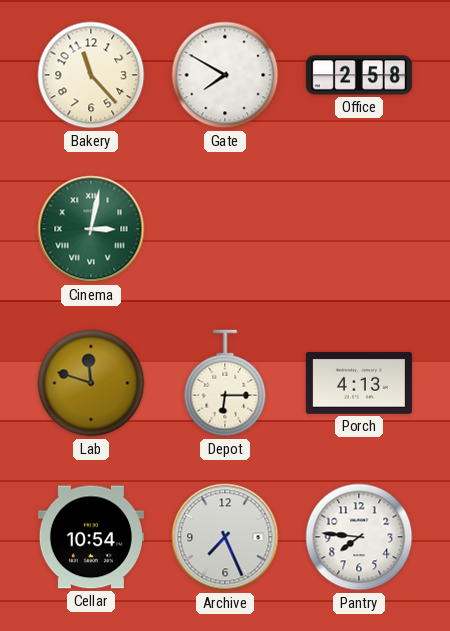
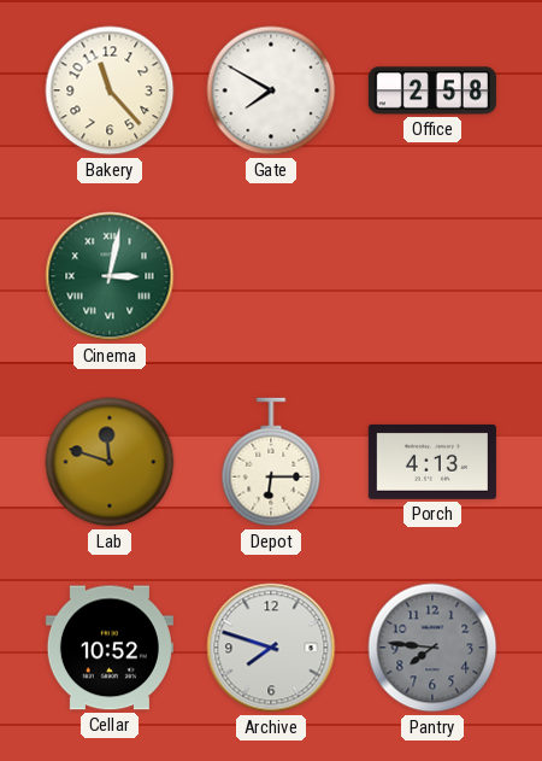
Cellar: 10:54 -> 10:52 (110, 648)
Archive: 7:26 -> 7:48 (271, 648)
Pantry dial: white -> grey (432, 648)
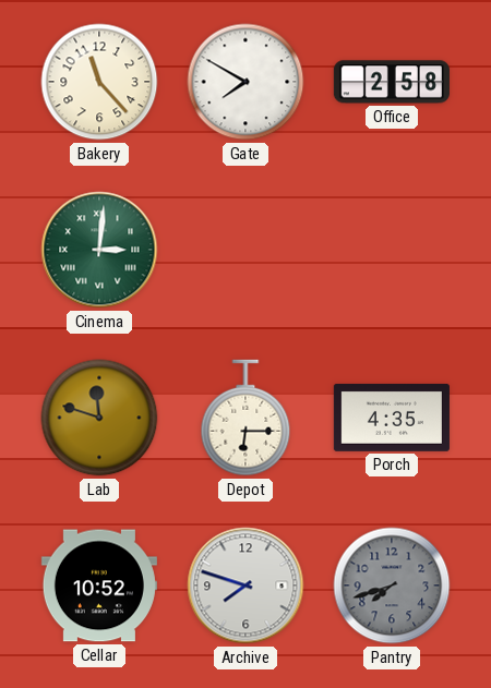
Cinema: 3:02 -> 3:01 (99, 250)
Porch: 4:13 -> 4:35 (392, 418)
Pantry: 7:46 -> 7:42 (392, 586)
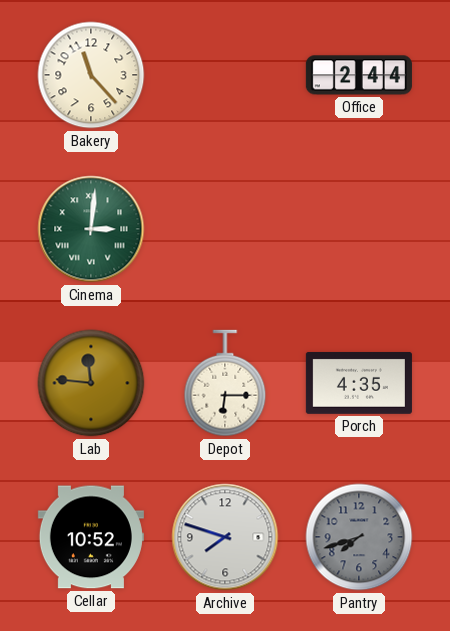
Gate: 7:50 -> none (245, 82)
Office: 2:58 -> 2:44 (359, 75)
Lab: 11:48 -> 11:46 (91, 383)
